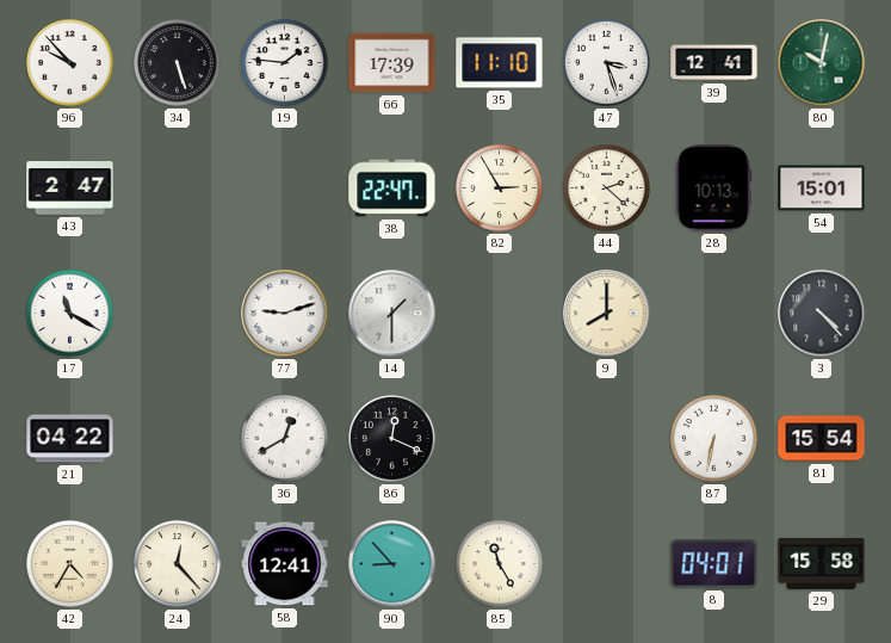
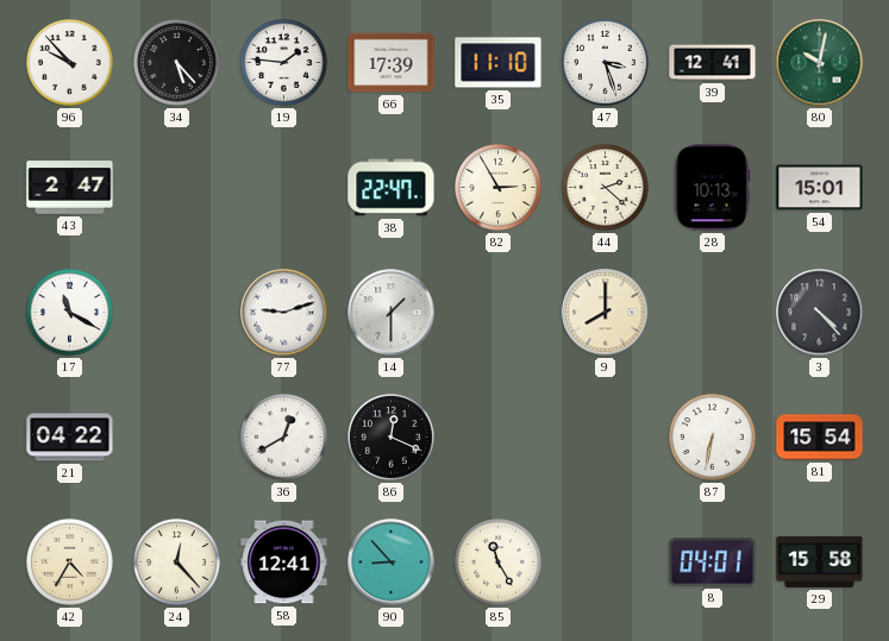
34: 5:27 -> 5:23 (177, 63)
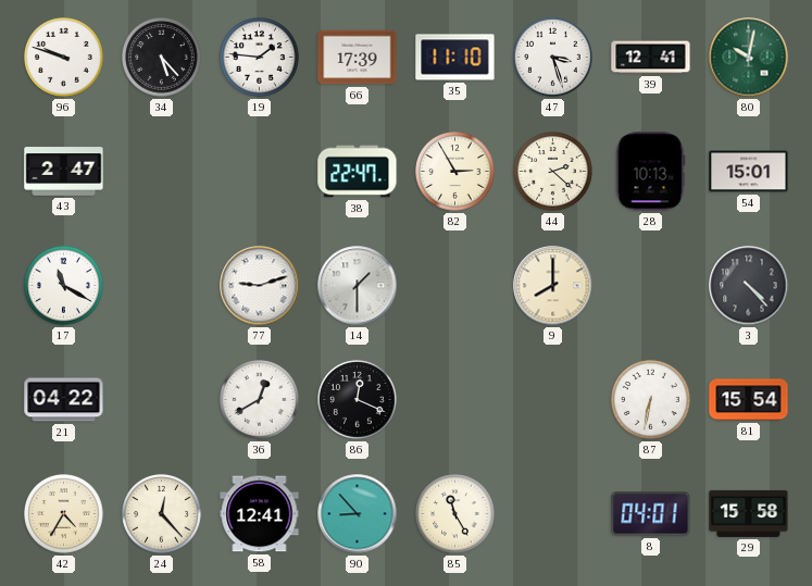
96: 9:53 -> 9:48 (64, 58)
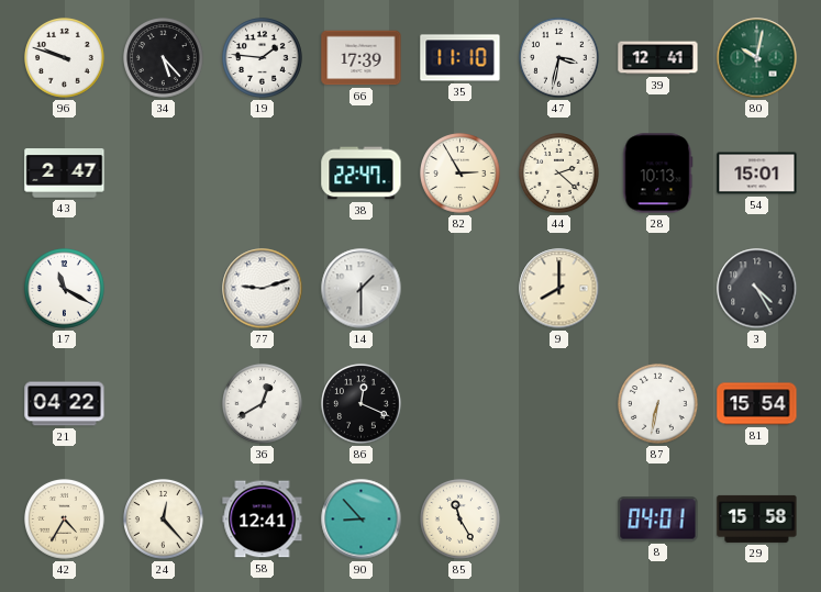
47: 3:27 -> 3:32 (559, 58)
3: 4:23 -> 4:25 (757, 289)
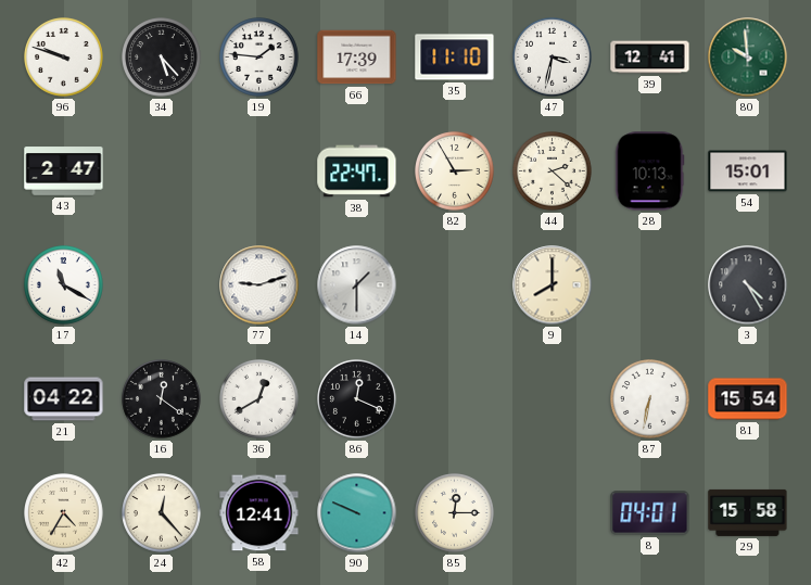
80: 10:02 -> 9:59 (748, 58)
16: none -> 12:21 (162, 399)
90: 8:53 -> 9:49 (357, 513)
85: 11:25 -> 12:15 (455, 513)
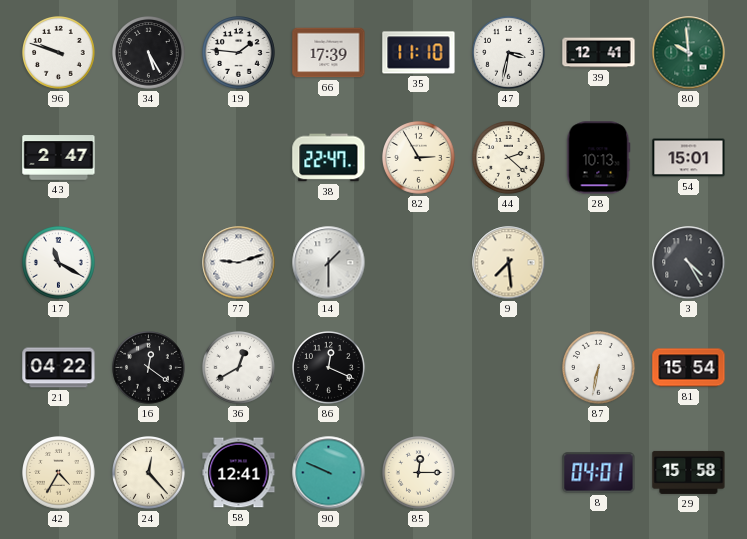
34: 5:23 -> 5:25 (149, 53)
9: 8:00 -> 7:29 (509, 263)
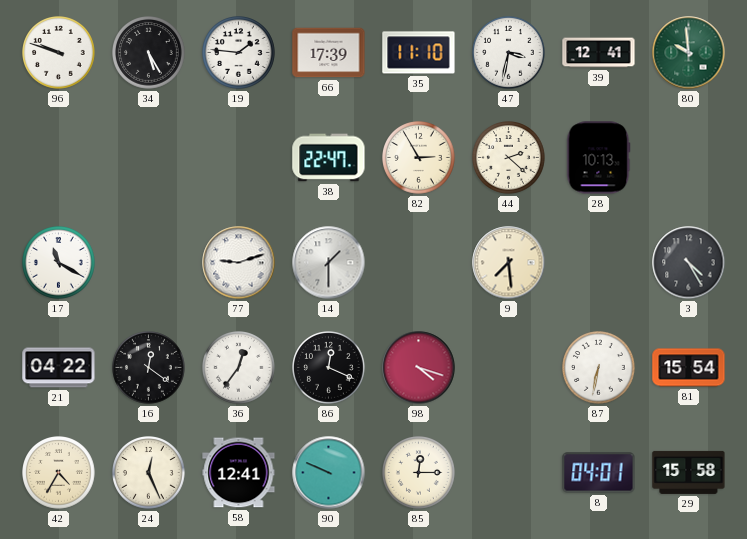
43: 2:47 -> none (59, 158)
54: 15:01 -> none (689, 158)
36: 12:40 -> 12:36 (239, 368)
98: none -> 4:18 (419, 368)
24: 12:23 -> 12:26 (149, 473)
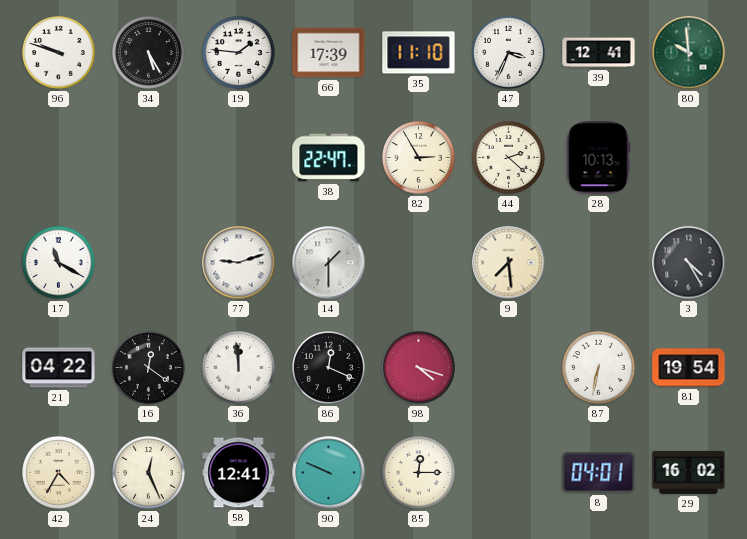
47: 3:32 -> 3:34 (509, 53)
36: 12:36 -> 11:59 (239, 368)
81: 15:54 -> 19:54 (689, 368)
29: 15:58 -> 16:02 (689, 472)
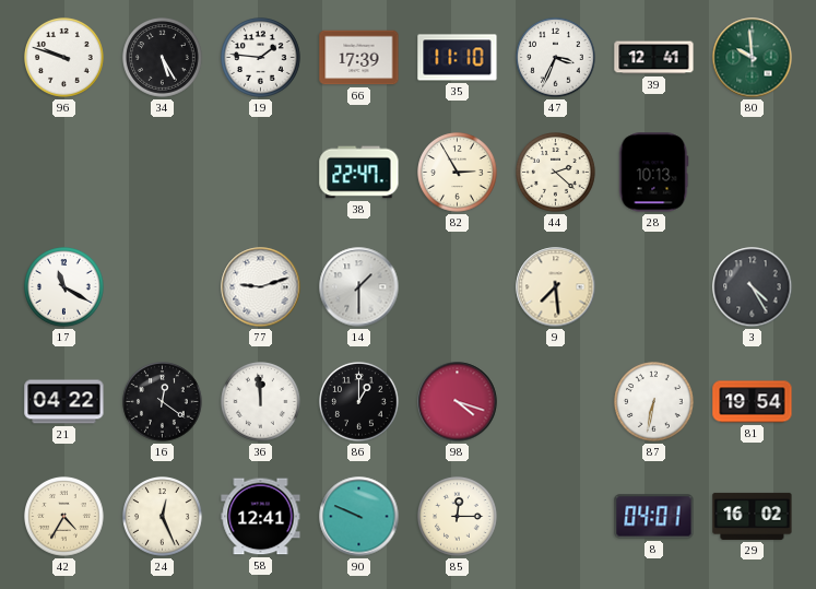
86: 12:19 -> 1:00 (359, 402)
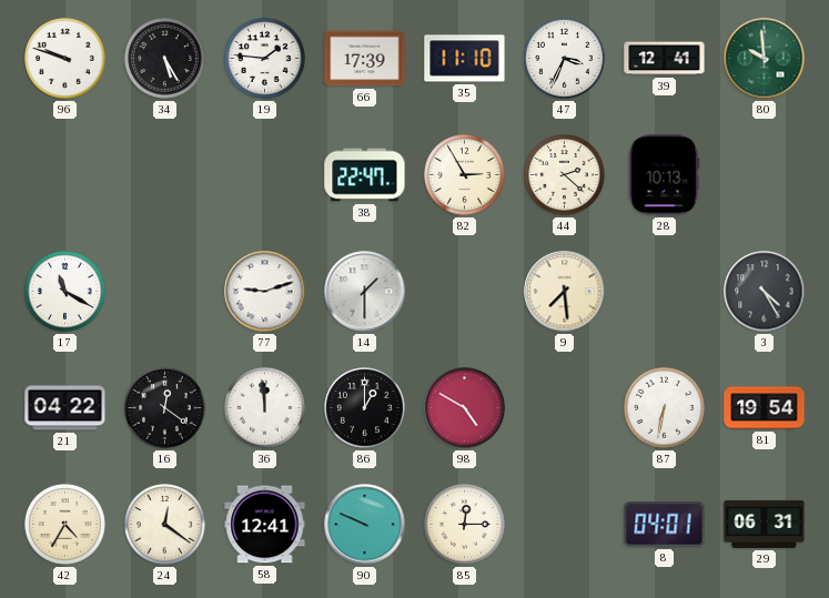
98: 4:18 -> 4:50 (465, 408)
24: 12:26 -> 12:21 (165, 525)
29: 16:02 -> 06:31 (765, 524)
